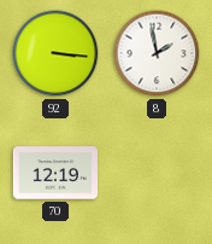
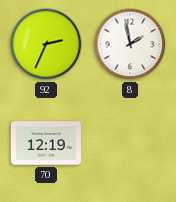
92: 3:16 -> 2:34 (46, 44)
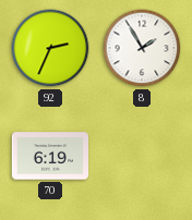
8: 1:58 -> 1:55 (142, 48)
70: 12:19 -> 6:19 (49, 156)
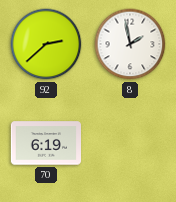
92: 2:34 -> 2:38 (46, 44)
8: 1:55 -> 1:58 (130, 44)
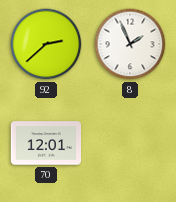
8: 1:58 -> 1:56 (130, 44)
70: 6:19 -> 12:01 (45, 143)
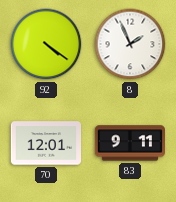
92: 2:38 -> 4:21 (46, 44)
83: none -> 9:11 (129, 143)
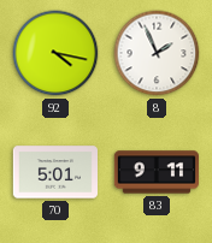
92: 4:21 -> 4:17 (55, 53)
70: 12:01 -> 5:01 (54, 172)
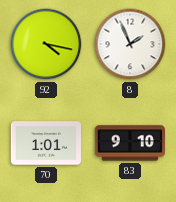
70: 5:01 -> 1:01 (45, 143)
83: 9:11 -> 9:10 (129, 143)
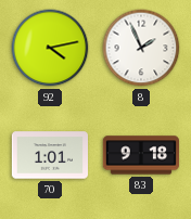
92: 4:17 -> 4:13 (50, 48)
83: 9:10 -> 9:18 (140, 155)
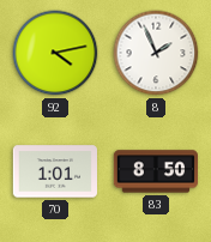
83: 9:18 -> 8:50 (155, 171)
